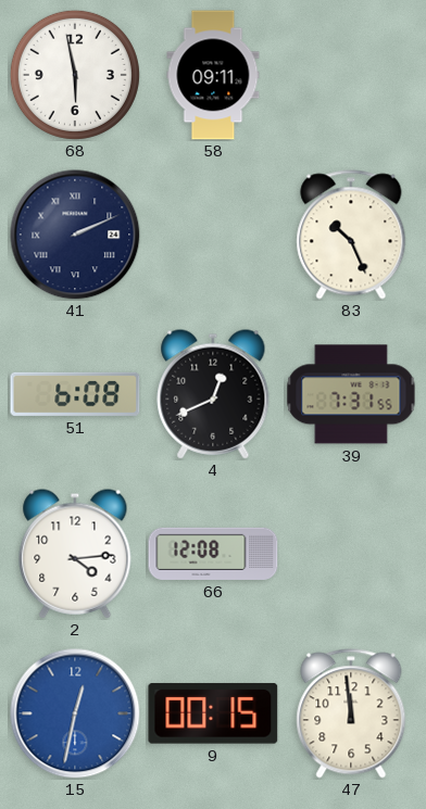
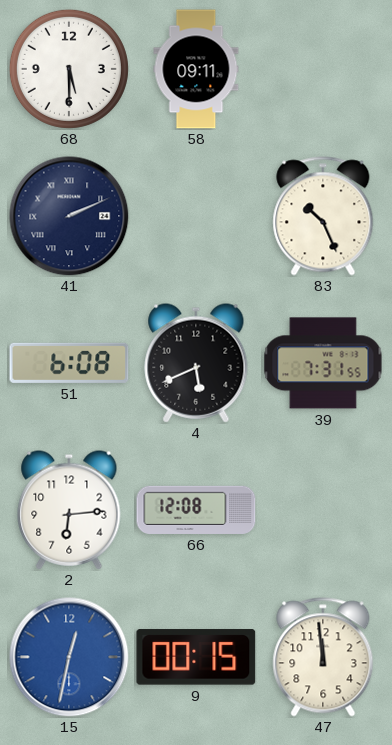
68: 5:58 -> 5:30 (69, 69)
4: 12:41 -> 5:41 (196, 363)
2: 4:14 -> 6:14 (69, 510)
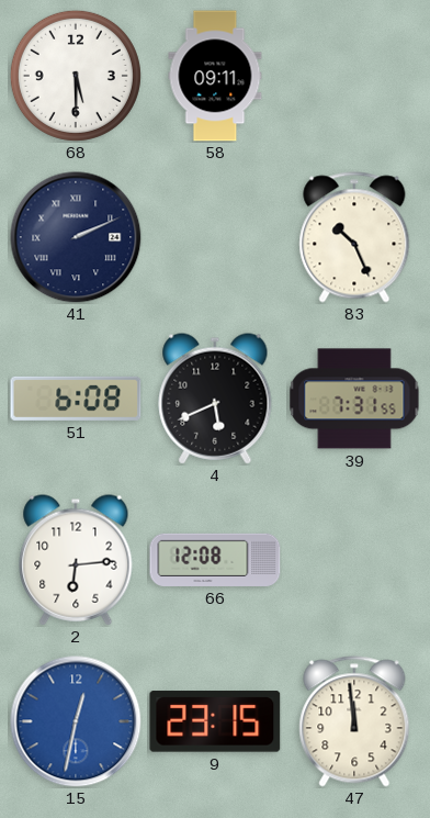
9: 00:15 -> 23:15 (215, 721)
